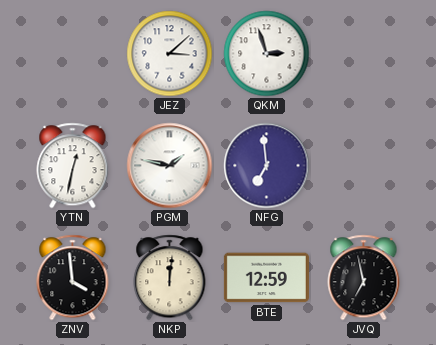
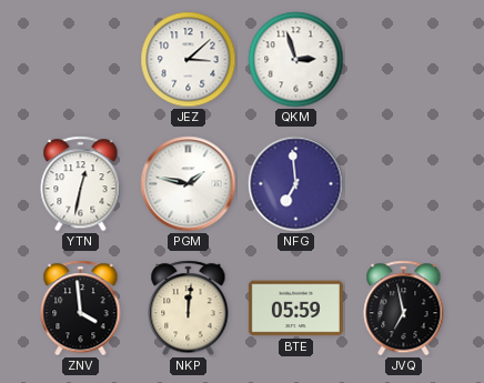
BTE: 12:59 -> 05:59 (295, 309)
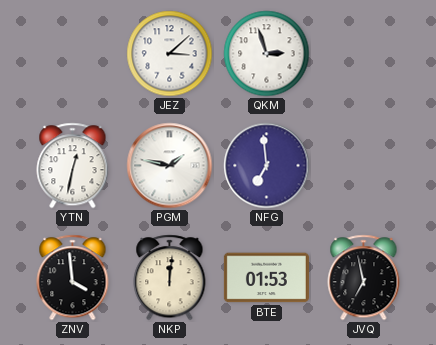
BTE: 05:59 -> 01:53 (266, 278)
